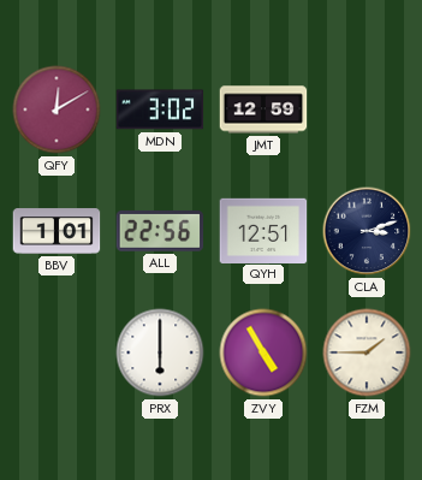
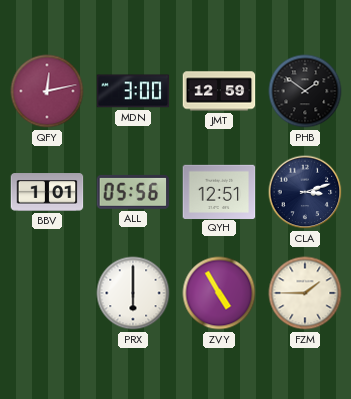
QFY: 12:10 -> 12:13 (47, 91)
MDN: 3:02 -> 3:00 (133, 91)
PHB: none -> 1:51 (305, 91)
ALL: 22:56 -> 05:56 (133, 192)
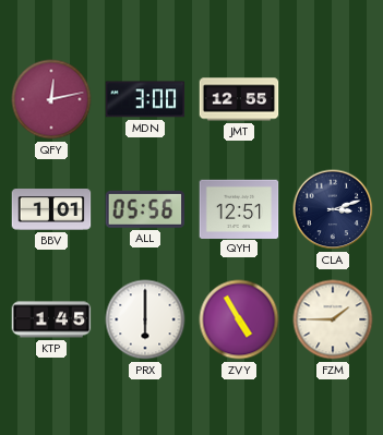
JMT: 12:59 -> 12:55 (239, 99)
PHB: 1:51 -> none (305, 91)
KTP: none -> 1:45 (51, 319)
